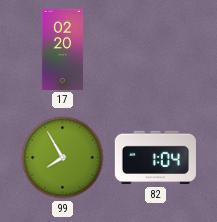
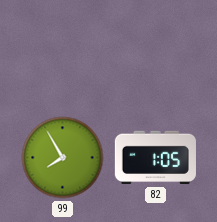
17: 02:20 -> none (63, 49)
82: 1:04 -> 1:05 (155, 158)
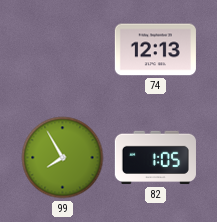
74: none -> 12:13 (155, 50)
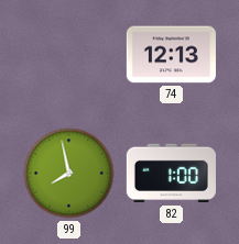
99: 7:55 -> 7:58 (69, 174)
82: 1:05 -> 1:00 (171, 174)
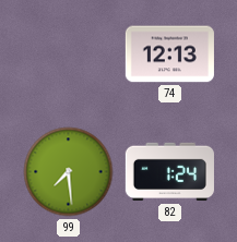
99: 7:58 -> 7:29 (69, 172)
82: 1:00 -> 1:24 (169, 172)
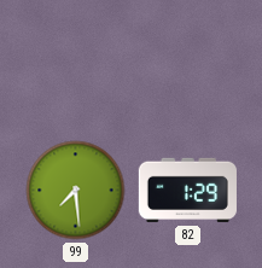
74: 12:13 -> none (169, 55)
82: 1:24 -> 1:29 (187, 191)
